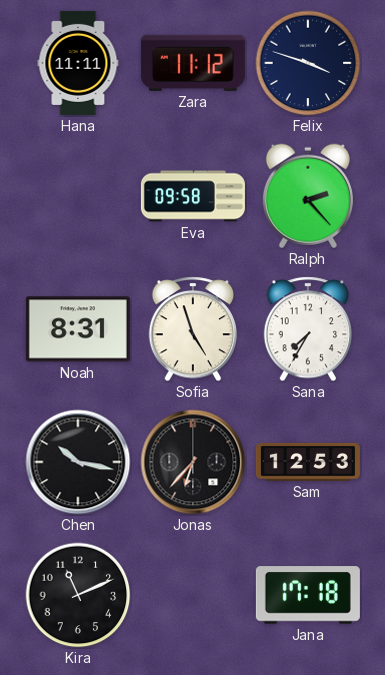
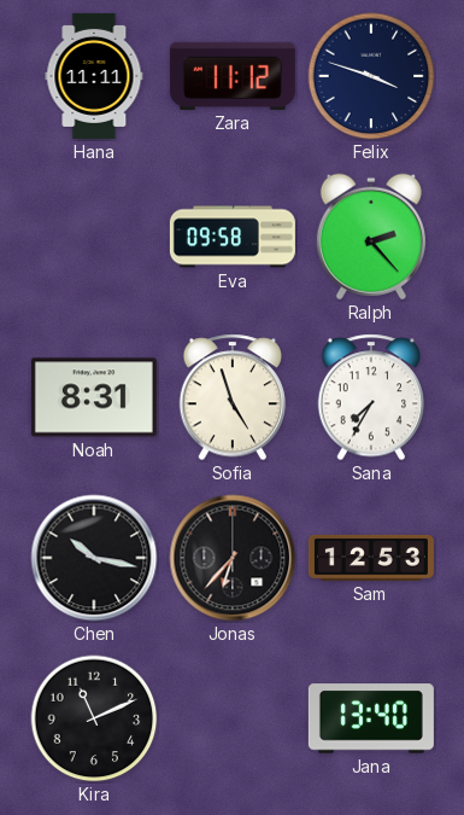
Jana: 17:18 -> 13:40 (371, 718)
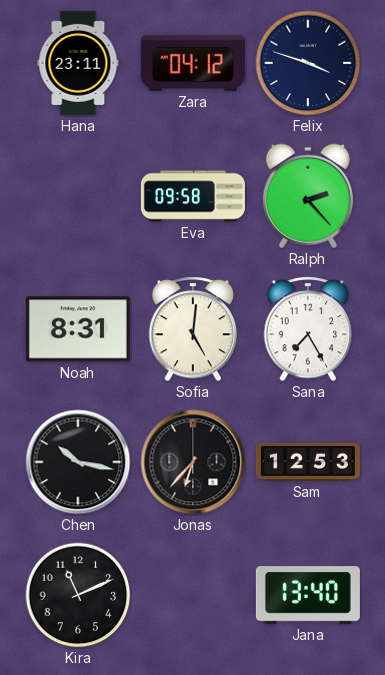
Hana: 11:11 -> 23:11 (78, 63)
Zara: 11:12 -> 04:12 (193, 63)
Sofia: 4:57 -> 5:01 (193, 329)
Sana: 7:35 -> 7:25 (308, 329)
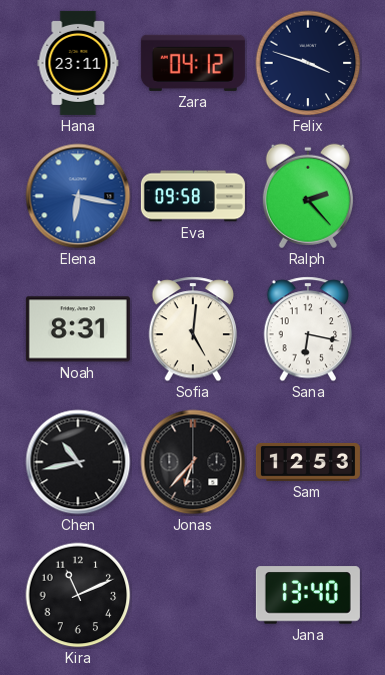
Elena: none -> 6:17 (78, 196)
Sana: 7:25 -> 6:17 (308, 329)
Chen: 10:17 -> 10:43 (78, 462)
